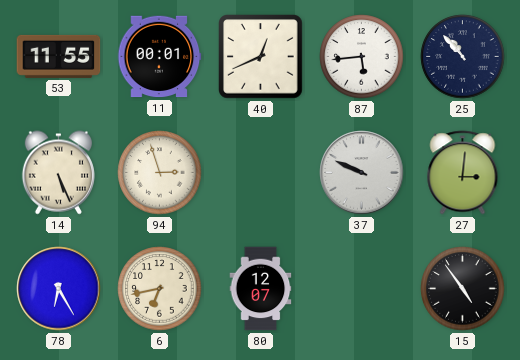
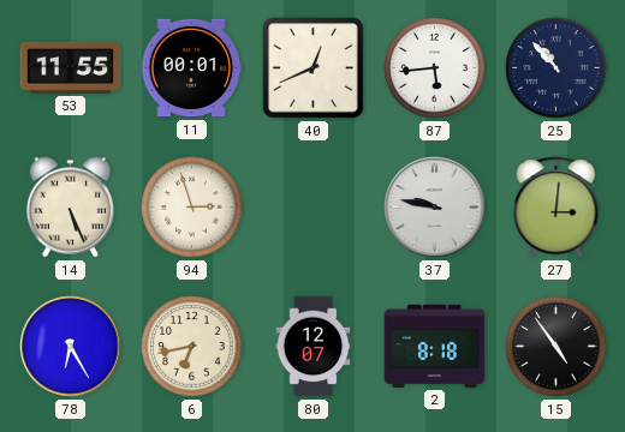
37: 9:49 -> 9:47 (435, 208)
2: none -> 8:18 (435, 346)
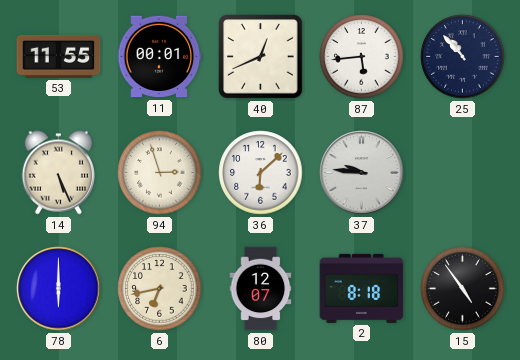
36: none -> 6:08 (261, 173)
37: 9:47 -> 9:46 (362, 173)
27: 3:01 -> none (556, 208)
78: 6:25 -> 6:00 (59, 289)
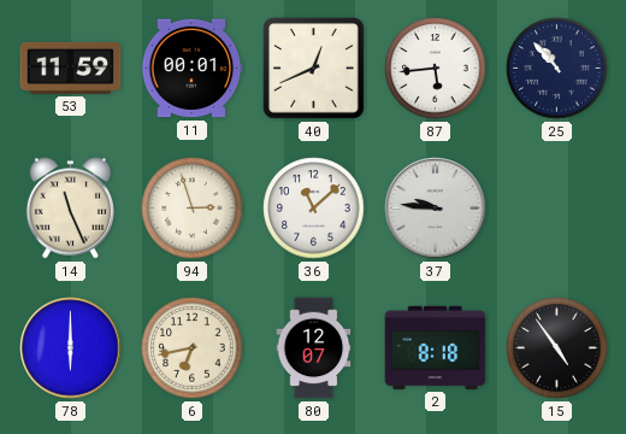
53: 11:55 -> 11:59 (71, 68)
14: 5:26 -> 11:26 (70, 209)
36: 6:08 -> 11:08 (314, 209)
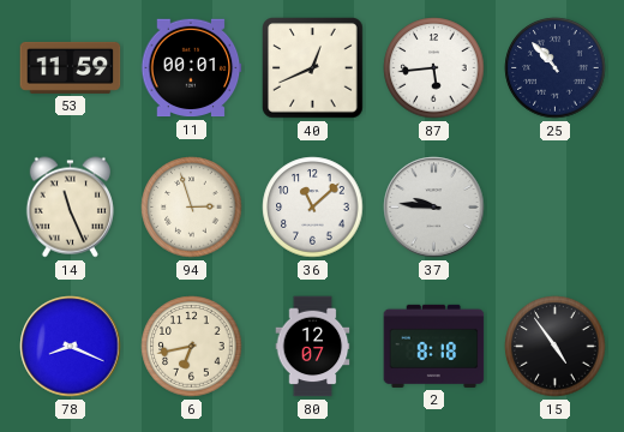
78: 6:00 -> 8:19 (71, 347)
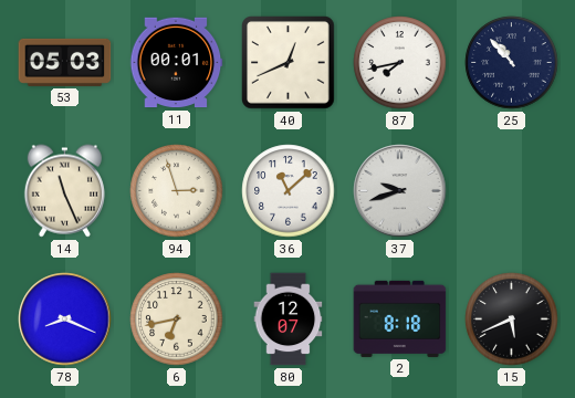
53: 11:59 -> 05:03 (65, 62)
87: 5:44 -> 7:43 (400, 63)
37: 9:46 -> 9:42 (400, 191)
15: 4:54 -> 5:41 (512, 320)
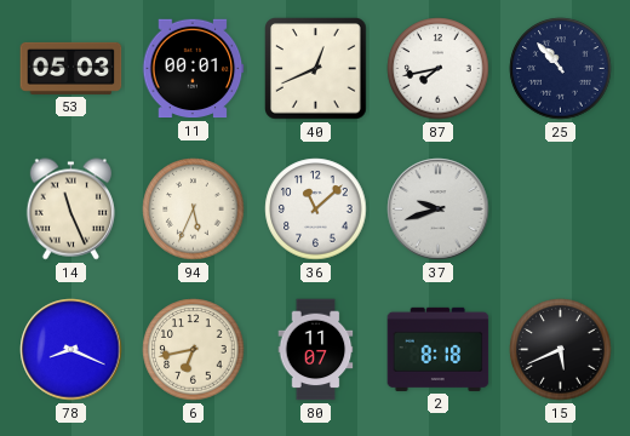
94: 2:57 -> 5:34 (194, 210)
80: 12:07 -> 11:07 (316, 350)
